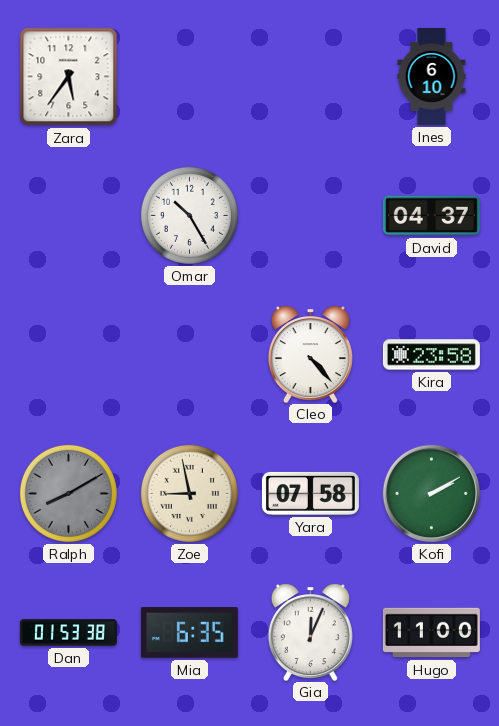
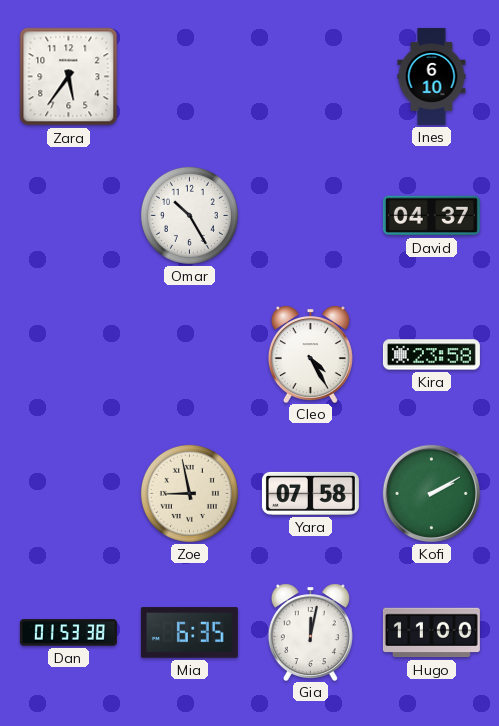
Cleo: 4:23 -> 4:25 (310, 354)
Ralph: 8:10 -> none (68, 493)
Gia: 12:04 -> 12:02 (310, 632)
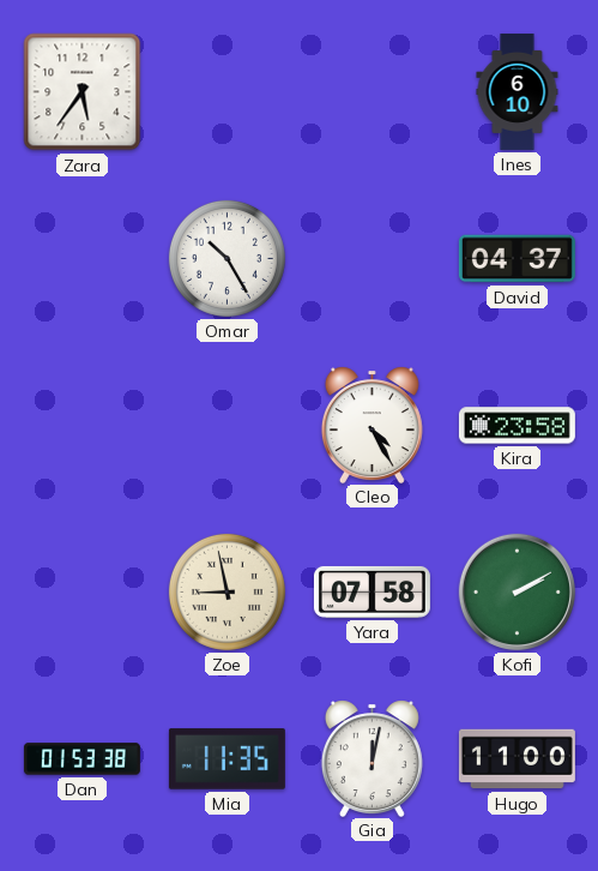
Mia: 6:35 -> 11:35 (226, 759)
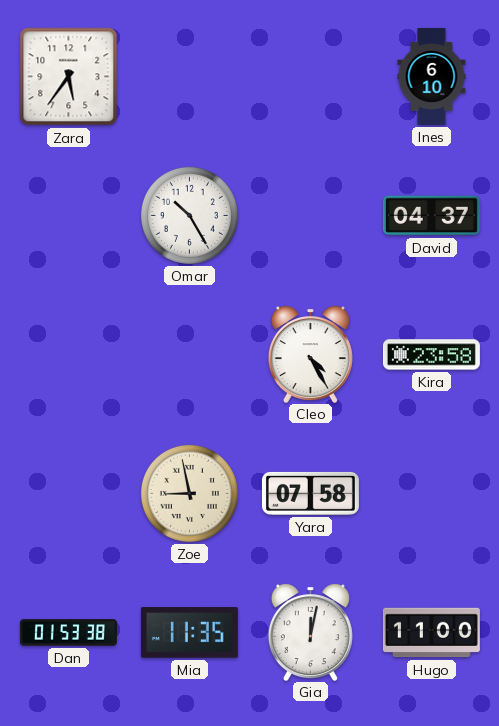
Kofi: 2:10 -> none (517, 591)
